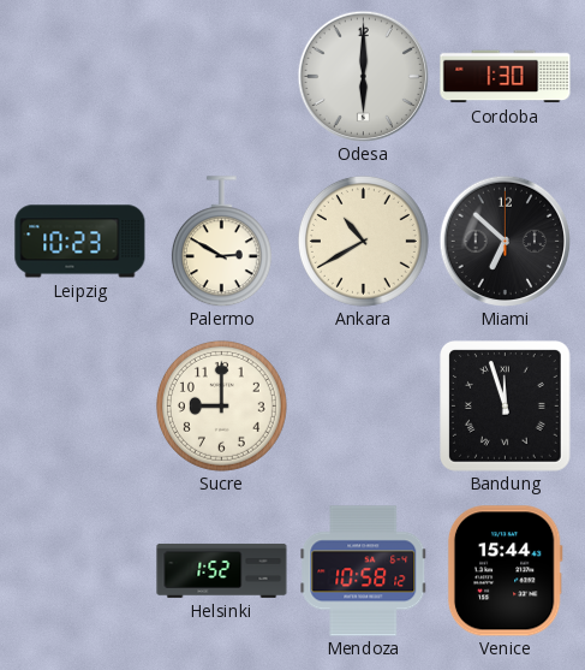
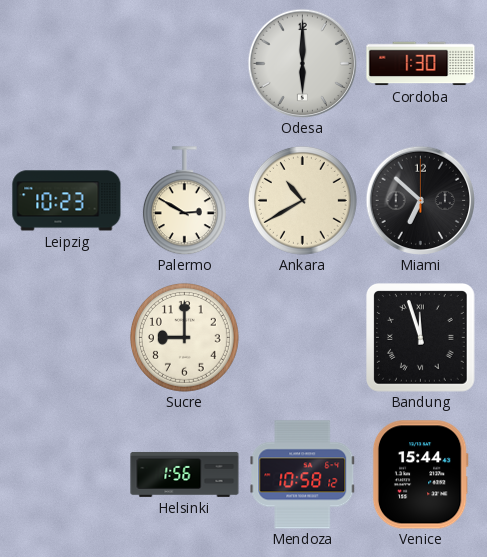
Helsinki: 1:52 -> 1:56 (185, 474)
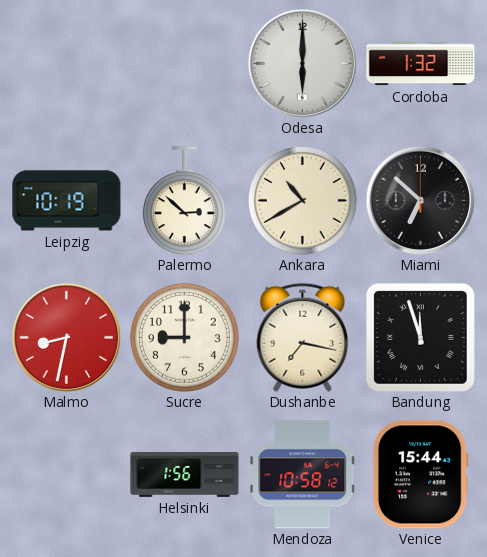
Cordoba: 1:30 -> 1:32 (421, 64)
Leipzig: 10:23 -> 10:19 (67, 201)
Palermo: 2:50 -> 2:52 (184, 201)
Malmo: none -> 8:32 (66, 337)
Dushanbe: none -> 7:17 (303, 337)
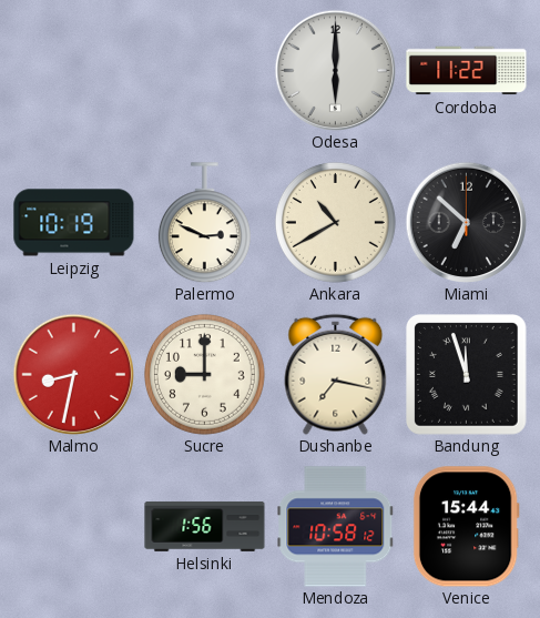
Cordoba: 1:32 -> 11:22 (467, 71)
Palermo: 2:52 -> 2:49 (204, 223)
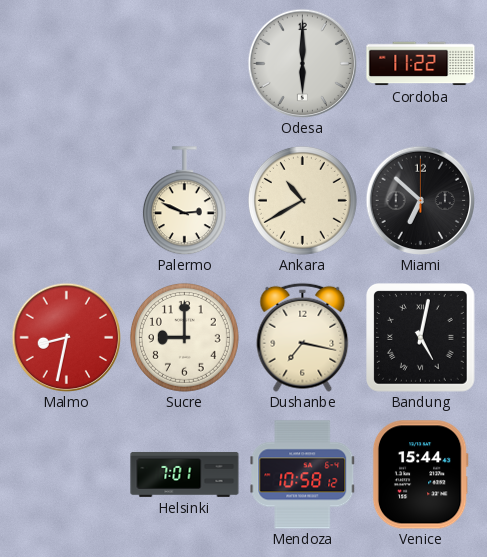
Leipzig: 10:19 -> none (74, 223)
Bandung: 11:57 -> 5:02 (421, 338)
Helsinki: 1:56 -> 7:01 (185, 474)
